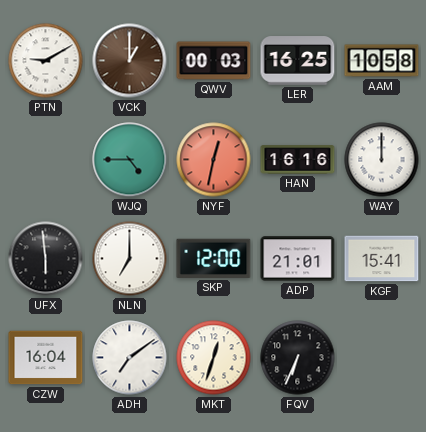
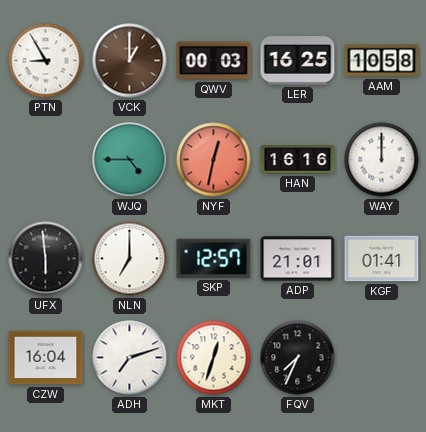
PTN: 9:10 -> 8:55 (46, 61)
SKP: 12:00 -> 12:57 (214, 258)
KGF: 15:41 -> 01:41 (382, 259)
ADH: 7:09 -> 7:12 (130, 358)
FQV: 6:34 -> 7:34 (298, 358)
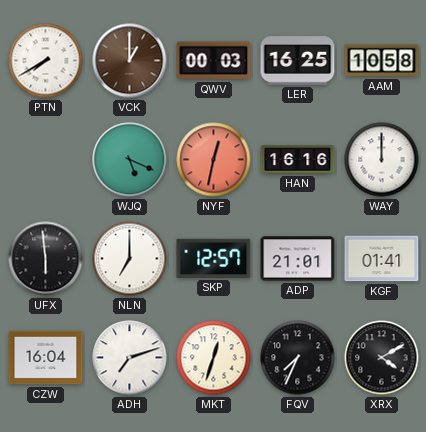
PTN: 8:55 -> 7:40 (46, 61)
WJQ: 4:45 -> 5:19 (130, 160)
XRX: none -> 4:10 (382, 358)
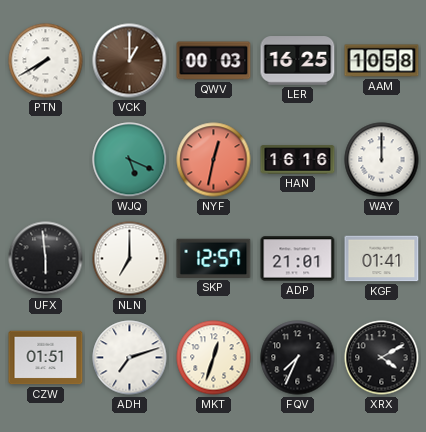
CZW: 16:04 -> 01:51 (46, 358)
